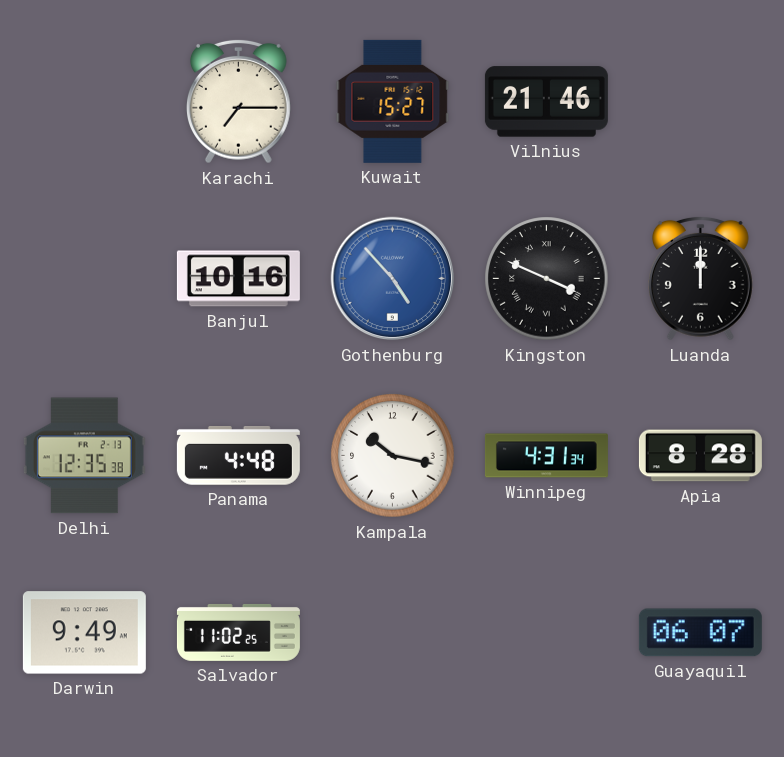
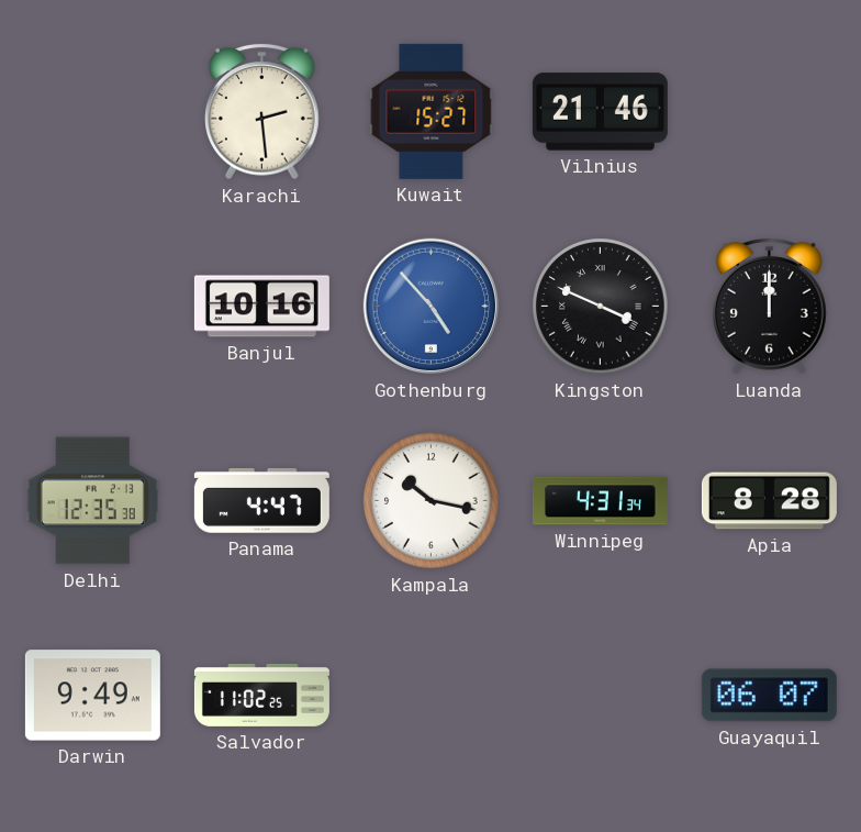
Karachi: 7:15 -> 2:29 (262, 111)
Panama: 4:48 -> 4:47 (261, 501)
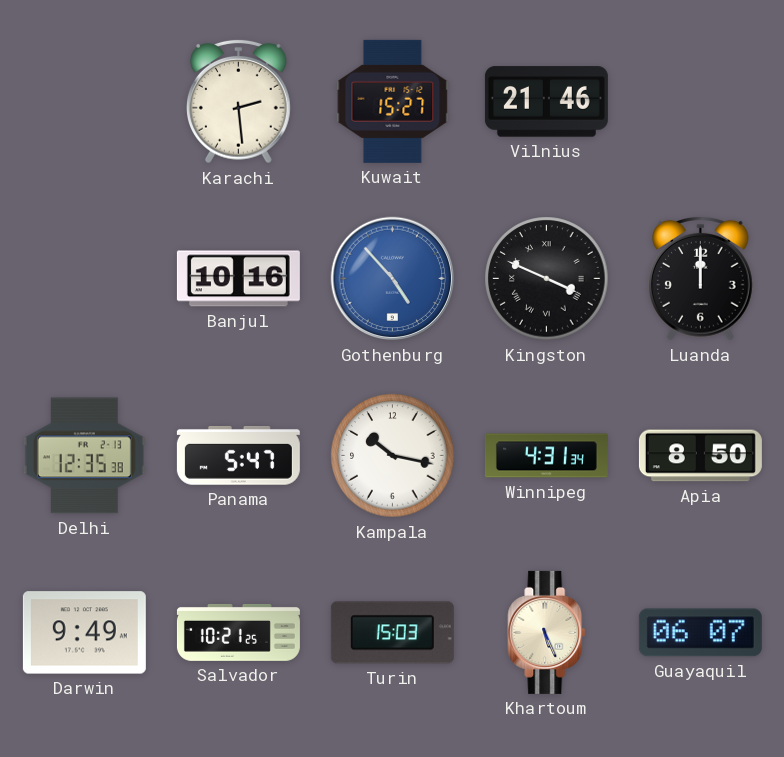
Panama: 4:47 -> 5:47 (238, 456)
Apia: 8:28 -> 8:50 (700, 456)
Salvador: 11:02 -> 10:21 (238, 632)
Turin: none -> 15:03 (392, 633)
Khartoum: none -> 5:26 (547, 632)
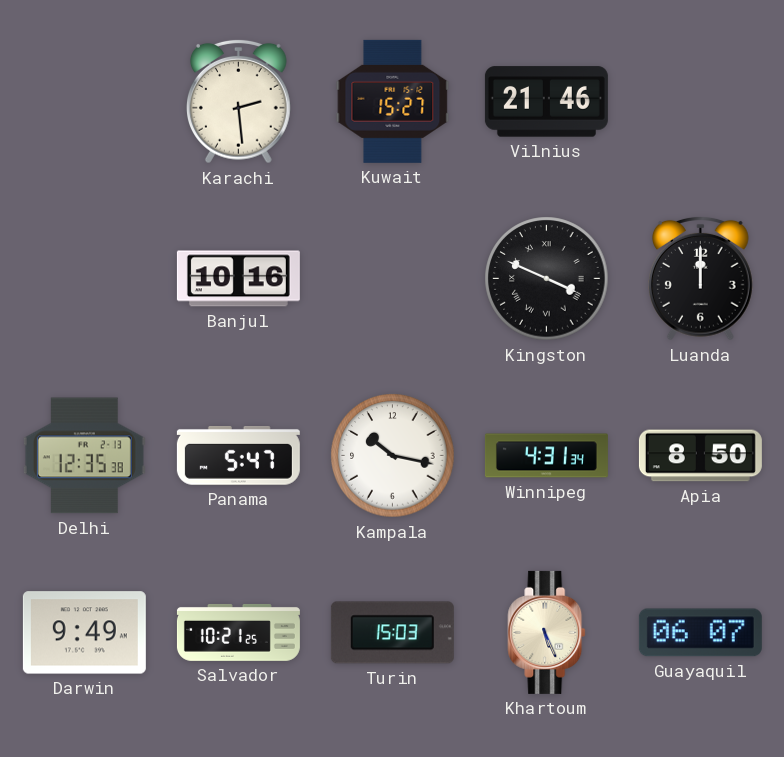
Gothenburg: 4:53 -> none (393, 279)
